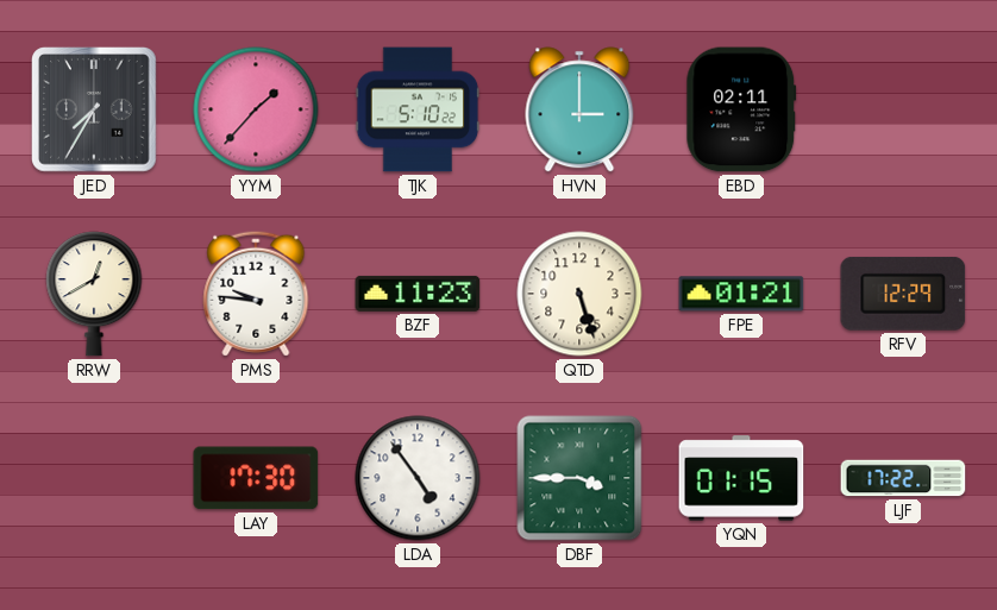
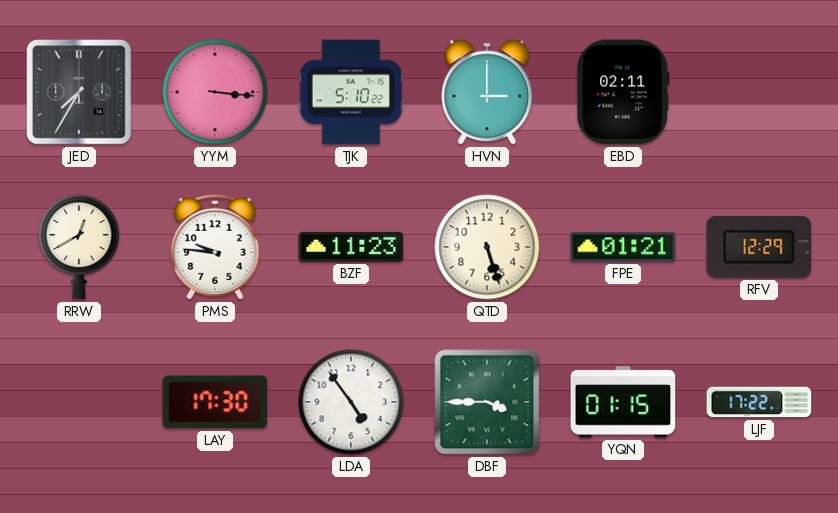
YYM: 1:37 -> 3:16 (215, 92)
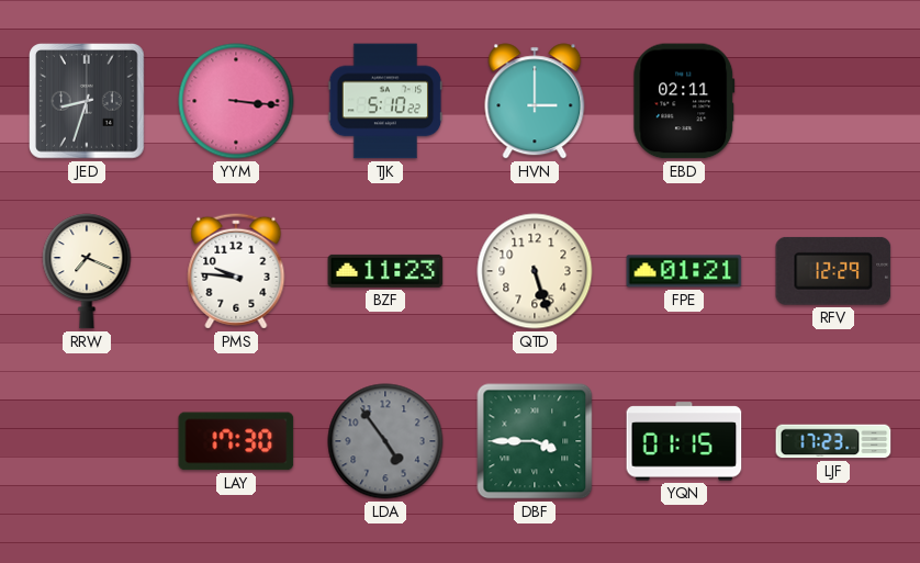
JED: 7:35 -> 8:33 (88, 102)
RRW: 12:40 -> 7:19 (87, 271)
LDA dial: white -> grey (385, 441)
LJF: 17:22 -> 17:23 (833, 441)
